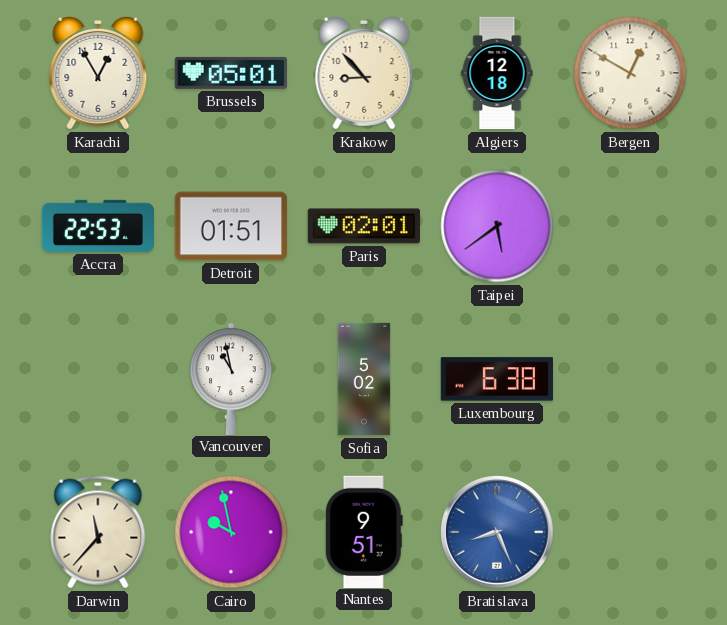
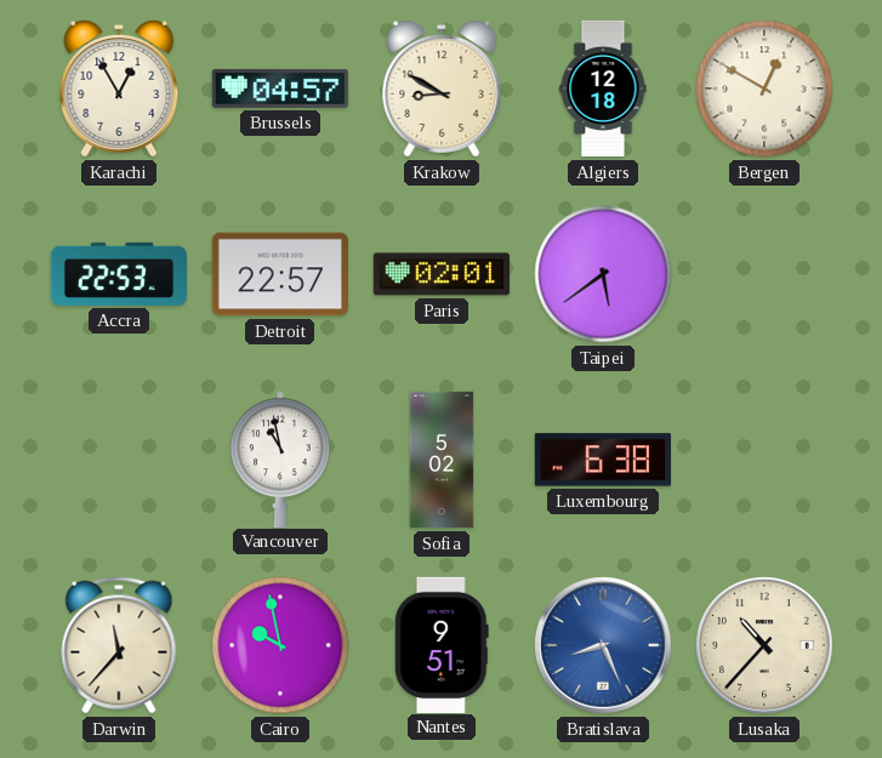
Brussels: 05:01 -> 04:57 (280, 89)
Krakow: 8:53 -> 8:50 (442, 89)
Detroit: 01:51 -> 22:57 (280, 274)
Lusaka: none -> 10:37 (766, 646)
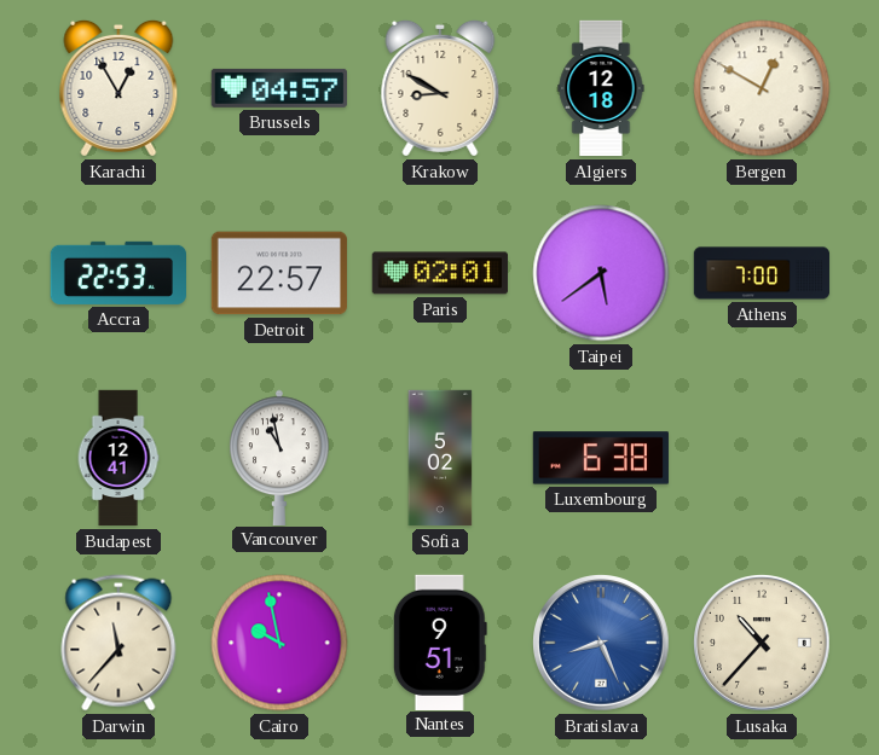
Athens: none -> 7:00 (762, 273)
Budapest: none -> 12:41 (118, 458)
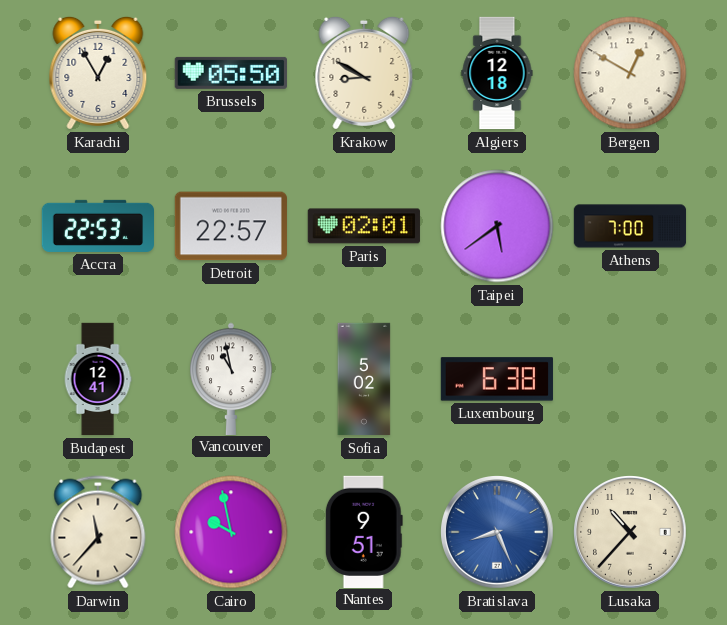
Brussels: 04:57 -> 05:50 (231, 73)
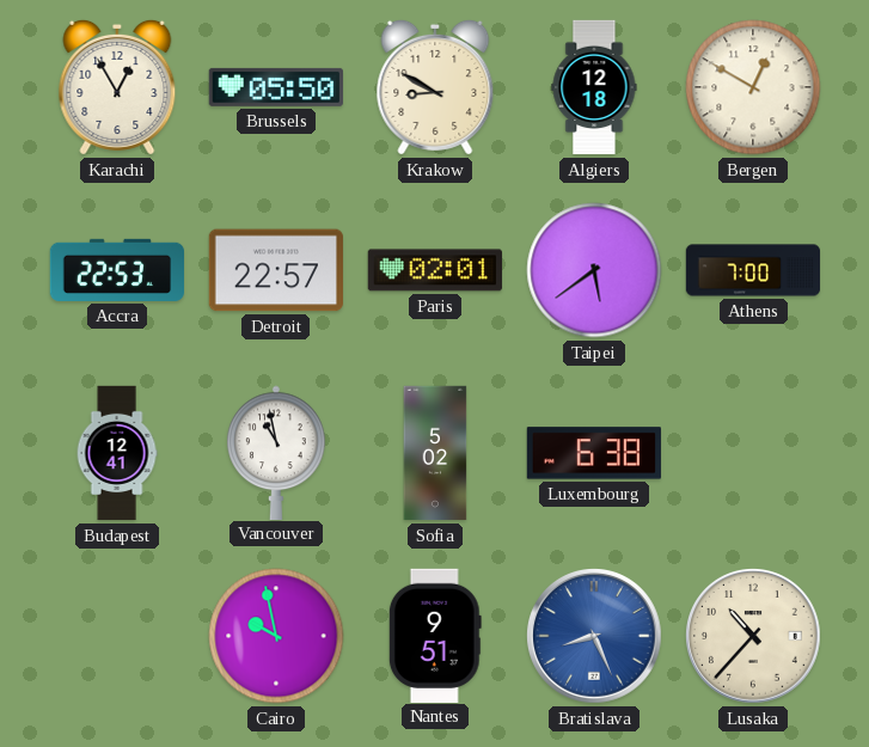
Darwin: 11:37 -> none (98, 532)
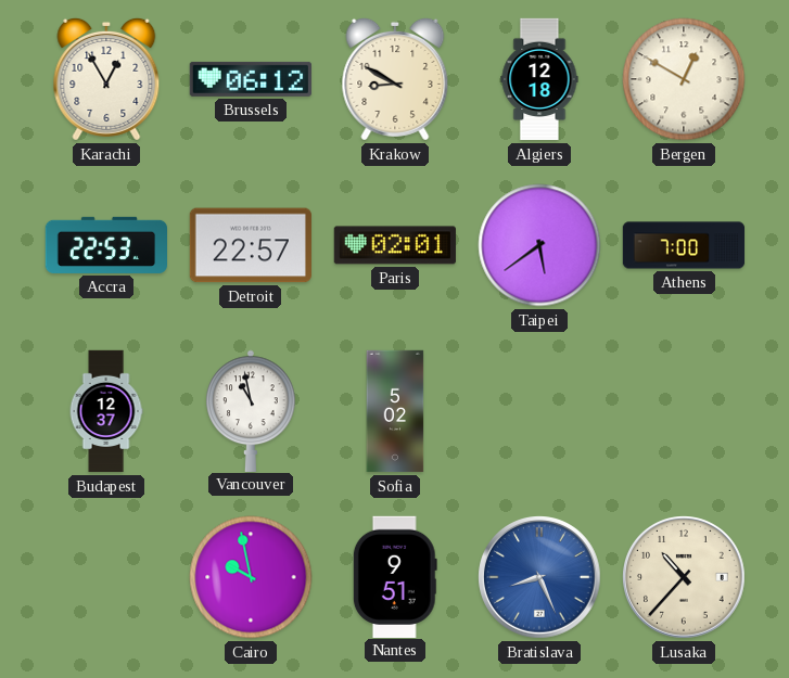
Brussels: 05:50 -> 06:12 (251, 79)
Budapest: 12:41 -> 12:37 (106, 411)
Luxembourg: 6:38 -> none (594, 453)
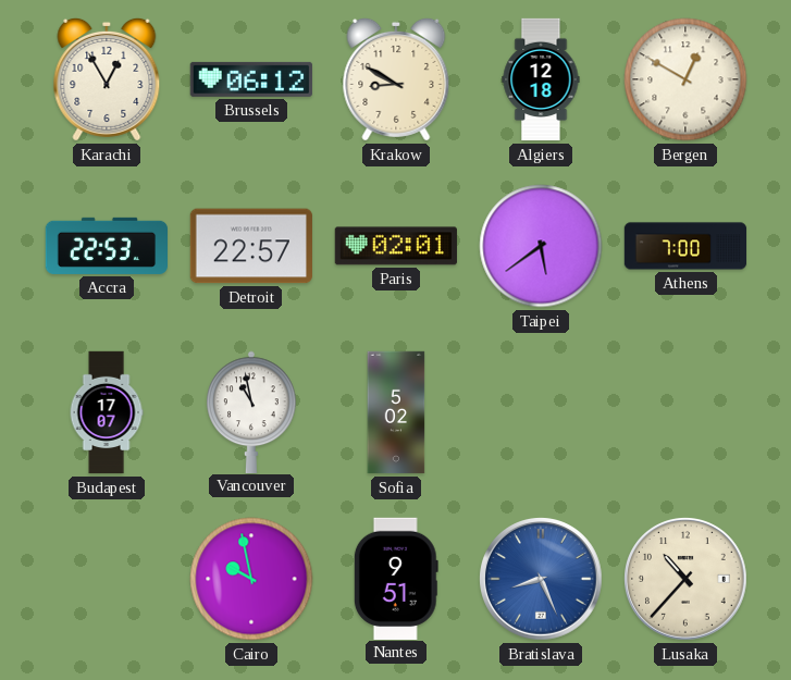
Budapest: 12:37 -> 17:07 (107, 412)
